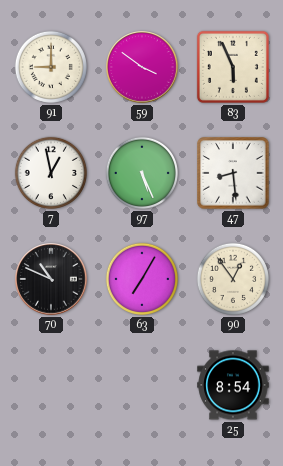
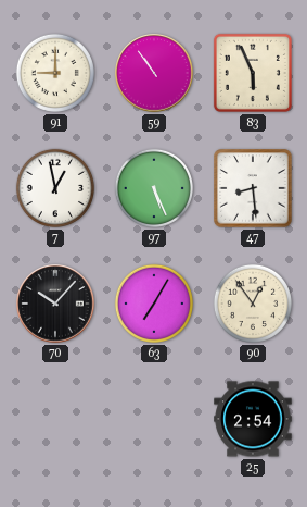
59: 3:51 -> 10:54 (154, 73)
70: 10:49 -> 10:07 (55, 304)
25: 8:54 -> 2:54 (253, 419)
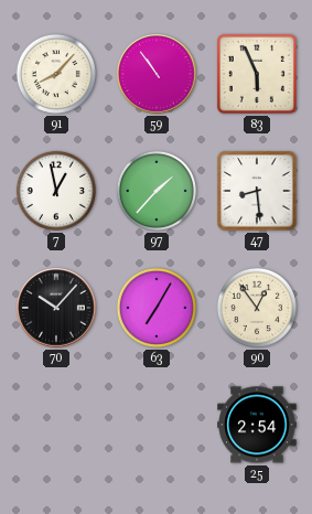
91: 9:00 -> 8:07 (56, 74)
97: 5:26 -> 1:37 (157, 191)
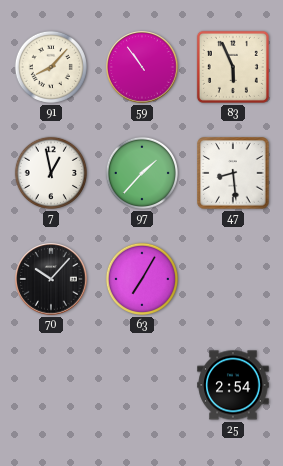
90: 12:54 -> none (257, 308)
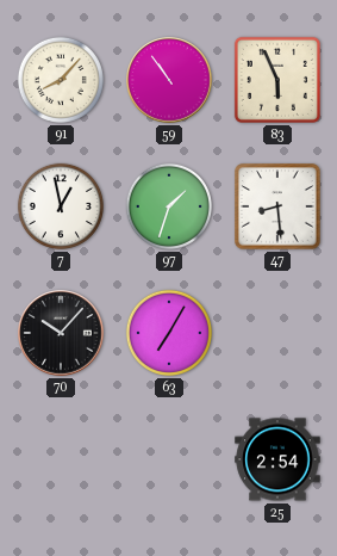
97: 1:37 -> 1:33 (169, 206)
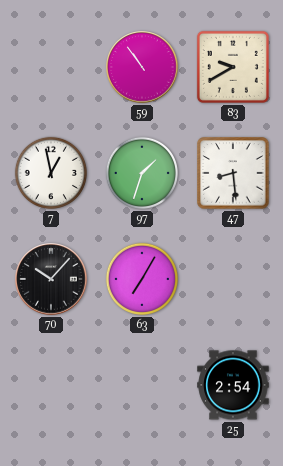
91: 8:07 -> none (61, 80)
83: 5:56 -> 9:40 (233, 67)
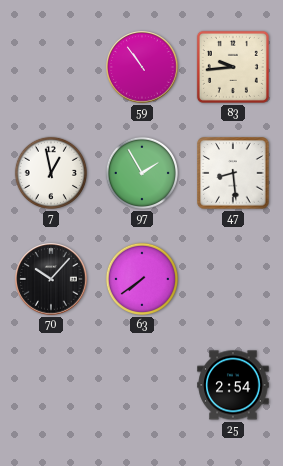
83: 9:40 -> 9:44 (233, 67)
97: 1:33 -> 1:55 (142, 173)
63: 7:05 -> 7:39 (142, 279)
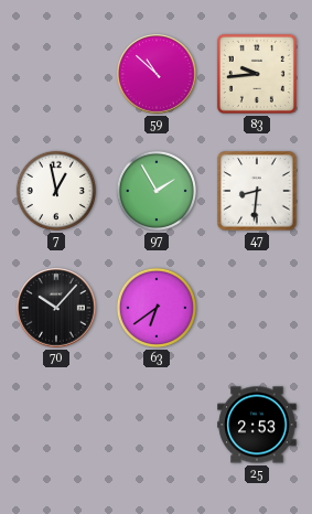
59: 10:54 -> 10:52 (157, 74)
47: 8:29 -> 8:31 (257, 191)
63: 7:39 -> 6:39 (157, 308)
25: 2:54 -> 2:53 (257, 425)
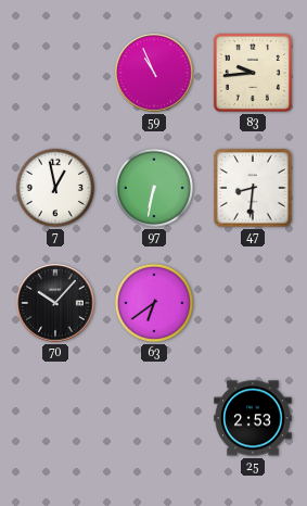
59: 10:52 -> 10:56 (154, 73)
97: 1:55 -> 6:32 (154, 188)
